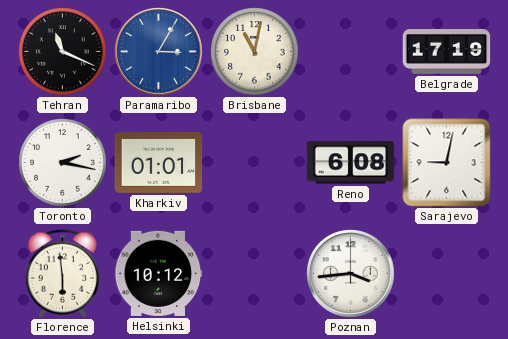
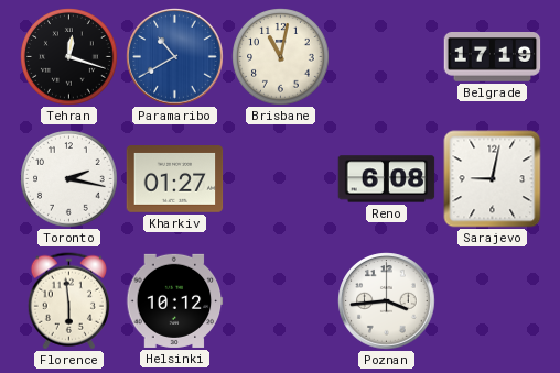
Tehran: 11:19 -> 12:18 (69, 57)
Paramaribo: 3:05 -> 10:40 (175, 57)
Kharkiv: 01:01 -> 01:27 (175, 179)
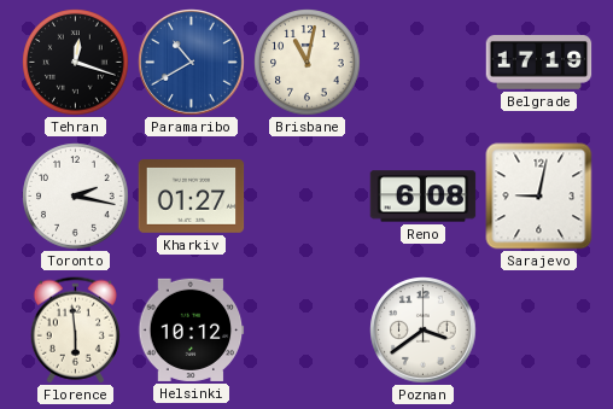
Poznan: 3:44 -> 3:39 (424, 331)
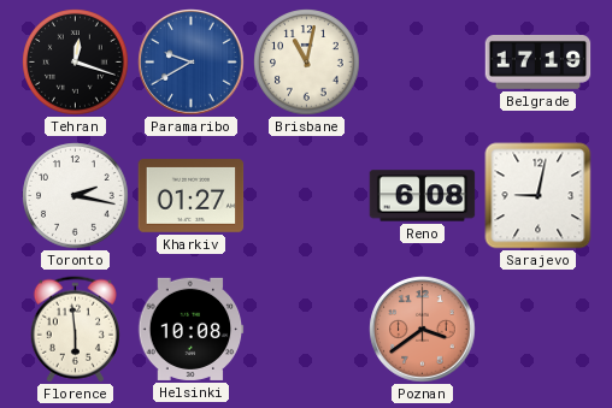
Paramaribo: 10:40 -> 9:40 (192, 63)
Helsinki: 10:12 -> 10:08 (192, 329)
Poznan dial: white -> salmon (423, 330)
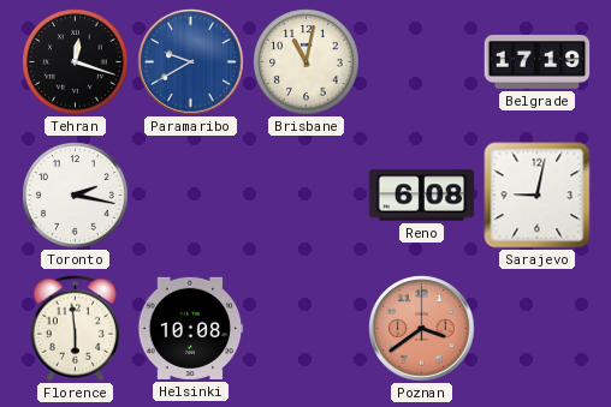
Kharkiv: 01:27 -> none (192, 196)
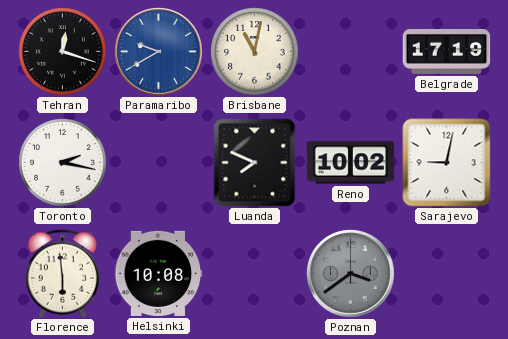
Luanda: none -> 7:49 (255, 163)
Reno: 6:08 -> 10:02 (351, 163)
Poznan dial: salmon -> grey (351, 274)
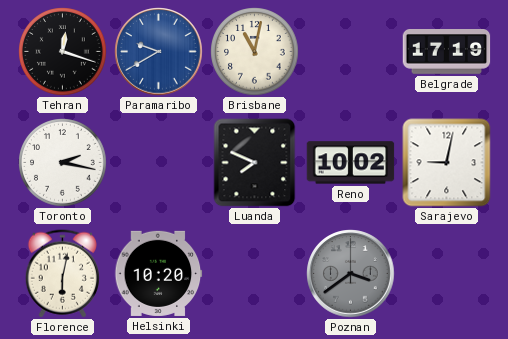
Florence: 5:59 -> 6:02 (62, 274)
Helsinki: 10:08 -> 10:20 (159, 273)
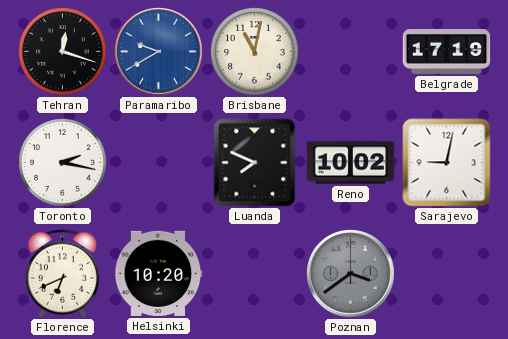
Florence: 6:02 -> 6:41 (62, 274)
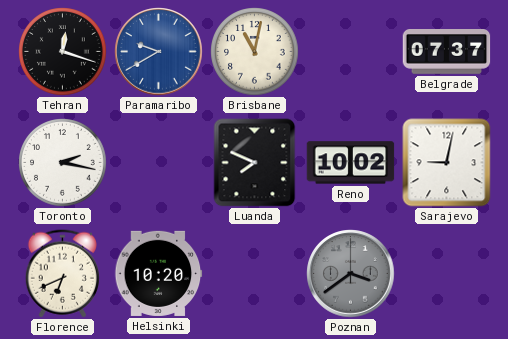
Belgrade: 17:19 -> 07:37 (447, 52)
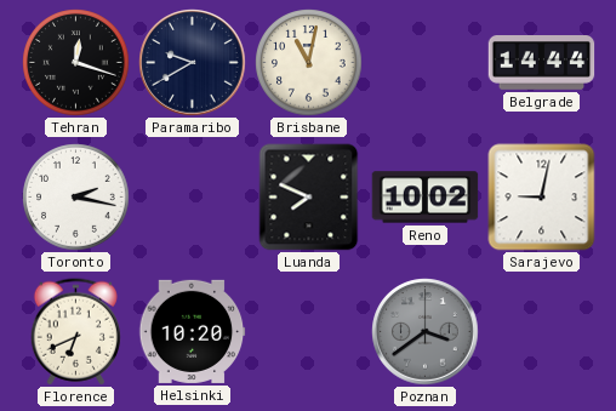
Paramaribo dial: blue -> navy (193, 63)
Belgrade: 07:37 -> 14:44 (542, 63)
